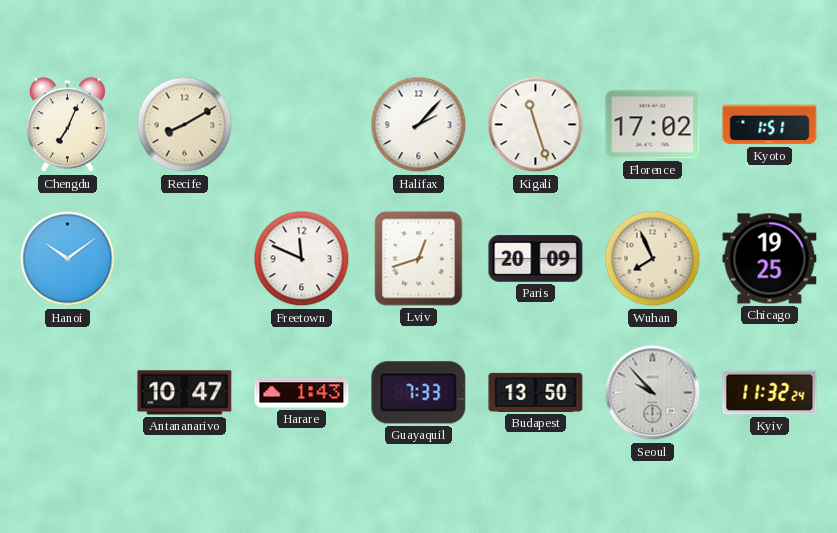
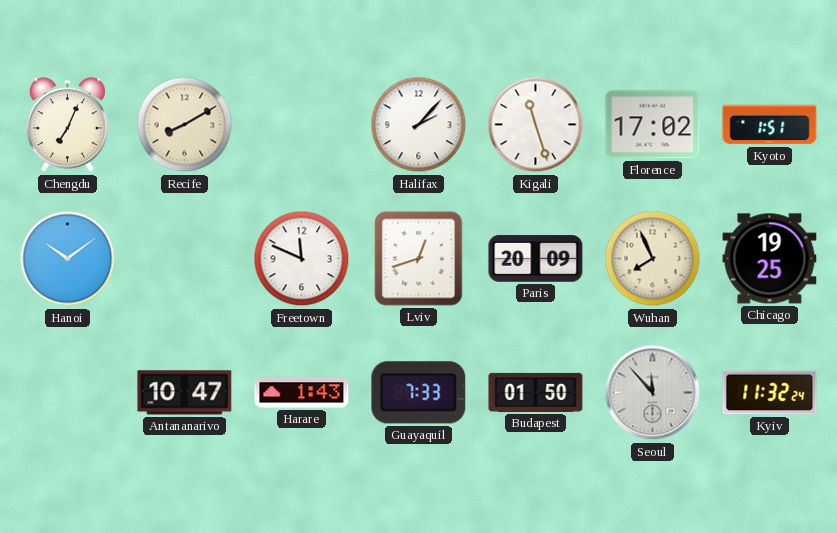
Budapest: 13:50 -> 01:50 (536, 392)
Seoul: 9:53 -> 11:53 (653, 393)
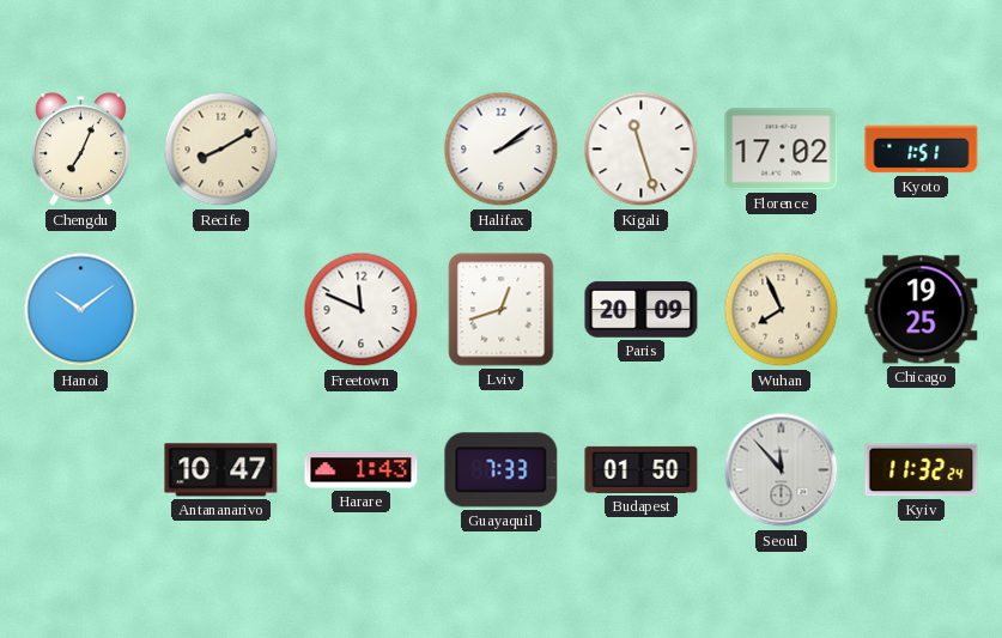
Halifax: 2:07 -> 2:09 (502, 150)
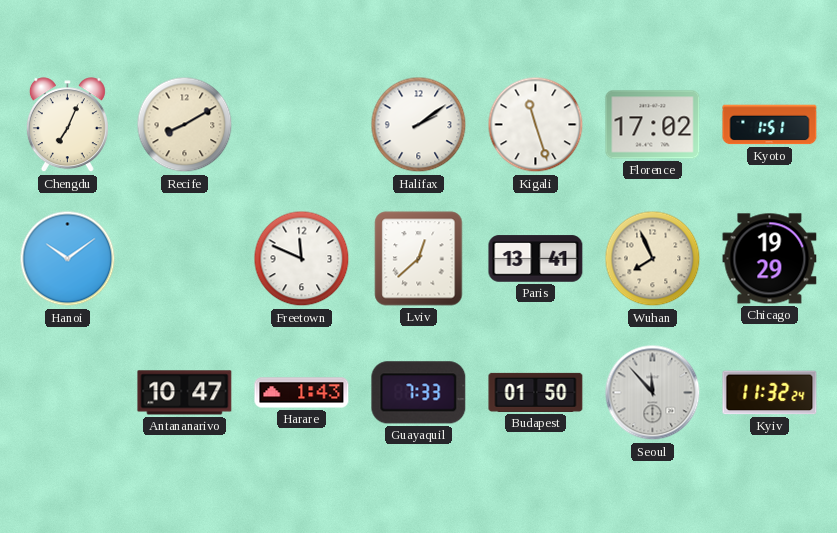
Lviv: 12:42 -> 12:38 (419, 259)
Paris: 20:09 -> 13:41 (536, 259)
Chicago: 19:25 -> 19:29 (770, 259)
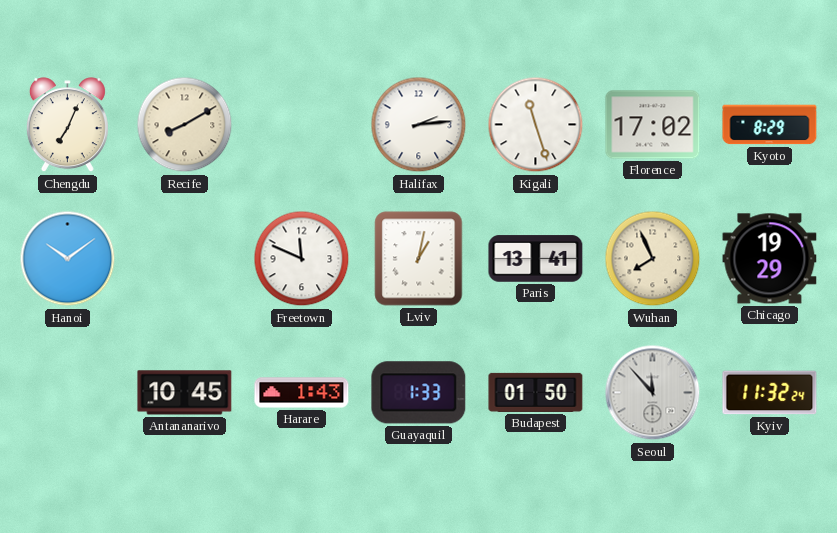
Halifax: 2:09 -> 2:14 (419, 125)
Kyoto: 1:51 -> 8:29 (770, 125)
Lviv: 12:38 -> 1:02 (419, 259)
Antananarivo: 10:47 -> 10:45 (185, 393)
Guayaquil: 7:33 -> 1:33 (419, 393)
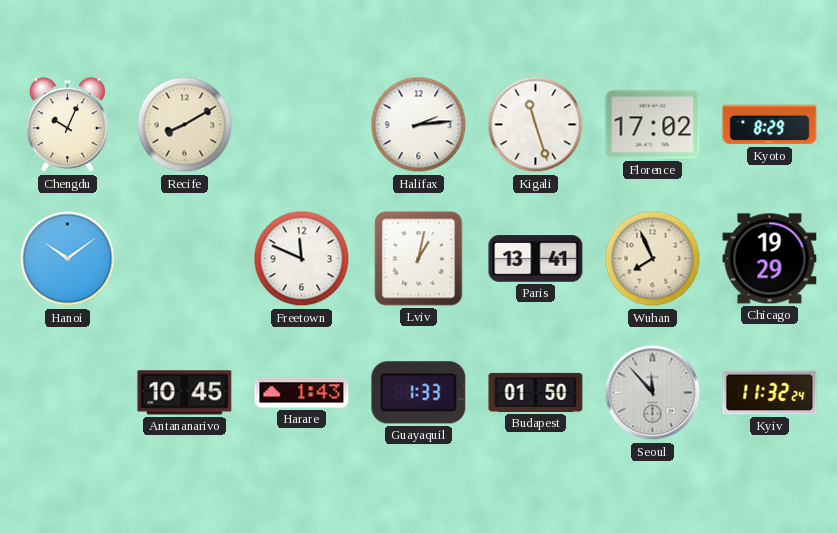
Chengdu: 7:04 -> 10:04 (67, 125)
